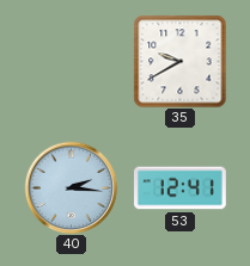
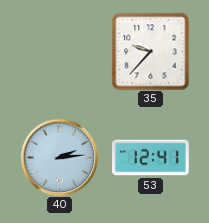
35: 9:40 -> 9:37 (150, 51)
40: 2:16 -> 2:14 (59, 157)
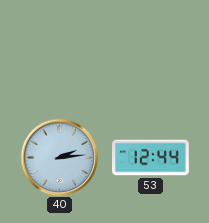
35: 9:37 -> none (150, 51)
53: 12:41 -> 12:44 (151, 158)
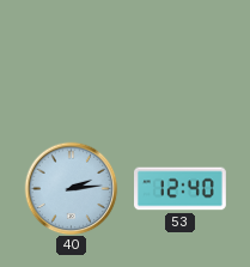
53: 12:44 -> 12:40 (181, 189)
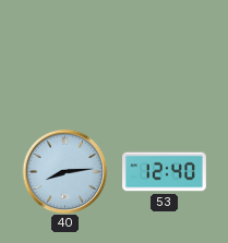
40: 2:14 -> 8:14 (64, 171)
